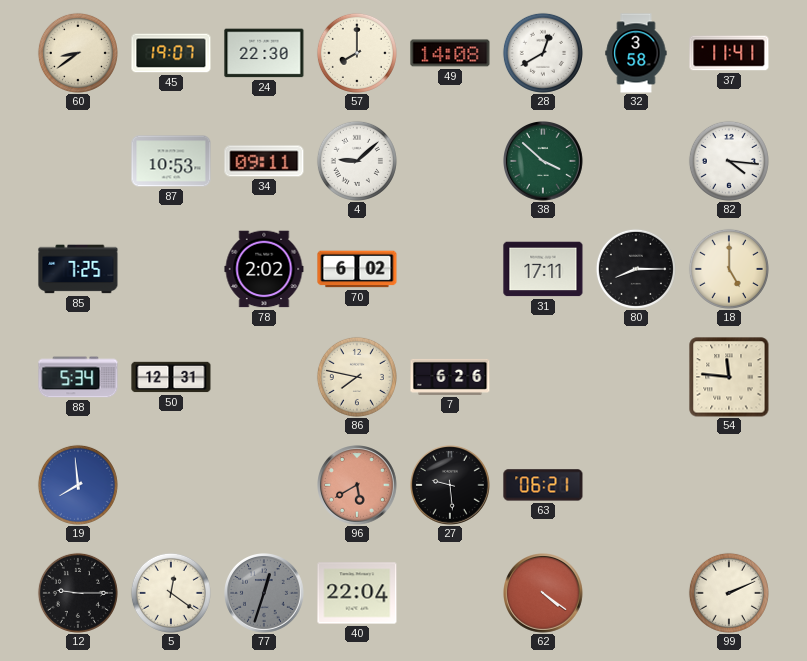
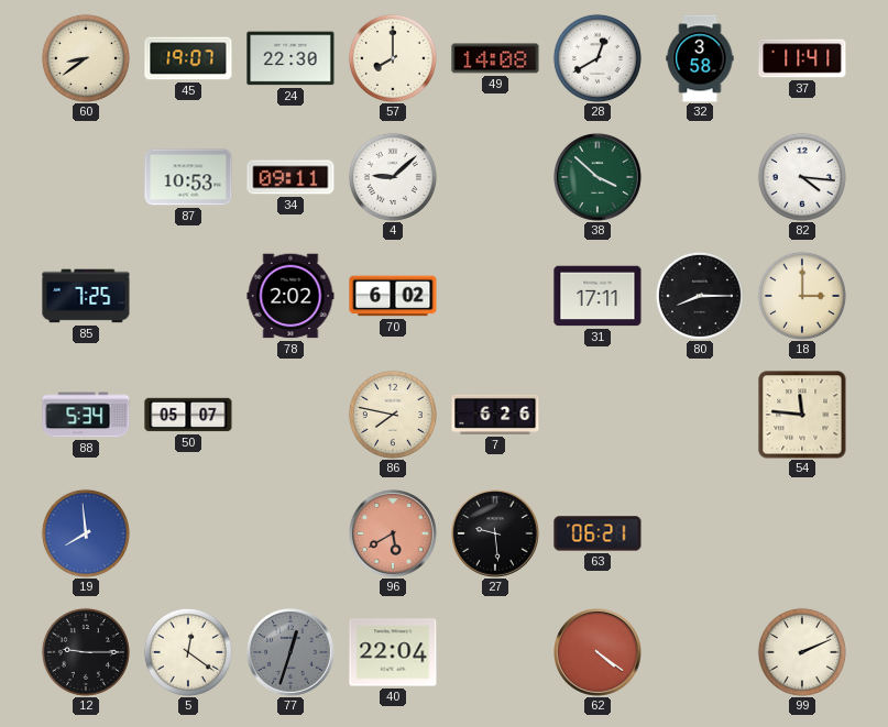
18: 5:00 -> 3:00 (802, 296)
50: 12:31 -> 05:07 (188, 415)
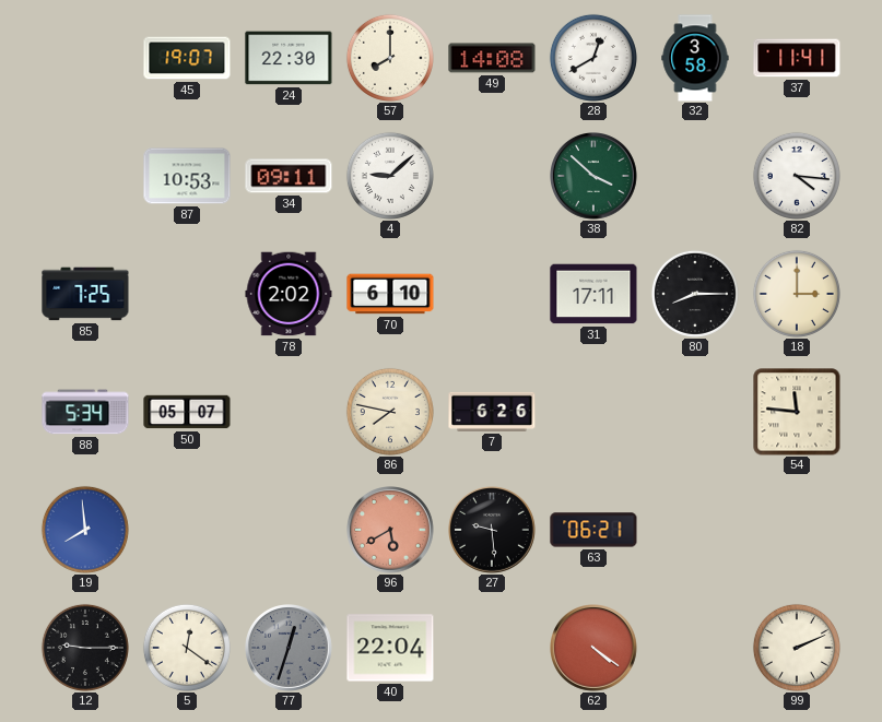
60: 8:39 -> none (86, 58)
70: 6:02 -> 6:10 (390, 294)
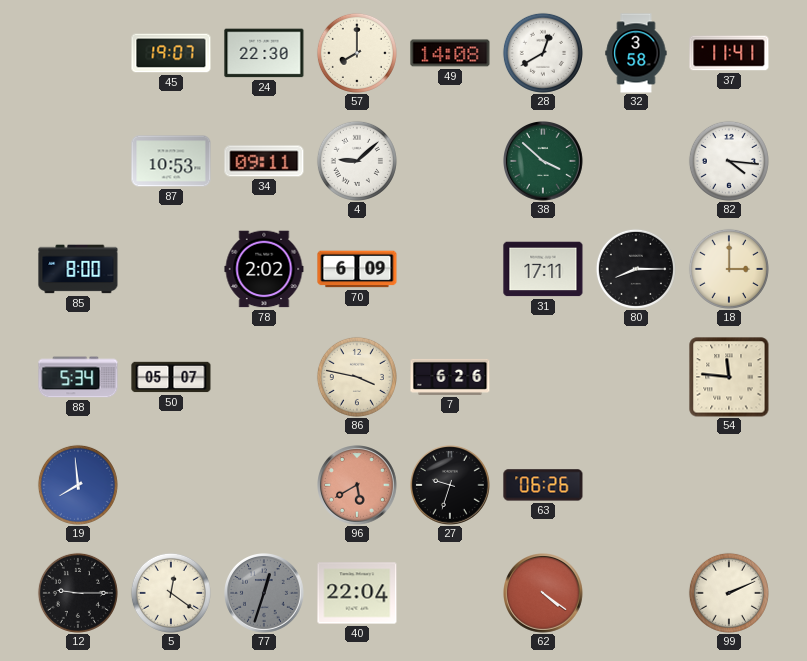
85: 7:25 -> 8:00 (78, 269)
70: 6:10 -> 6:09 (357, 269)
86: 7:47 -> 3:47 (357, 377)
27: 9:29 -> 9:33 (451, 486)
63: 06:21 -> 06:26 (543, 485)
